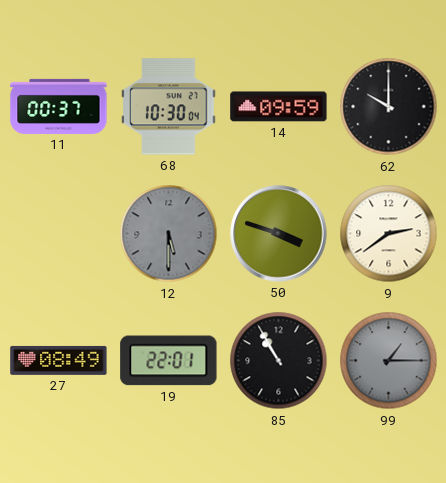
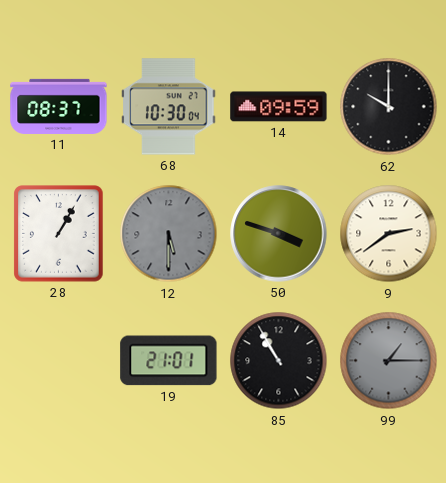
11: 00:37 -> 08:37 (59, 106)
28: none -> 1:05 (59, 234)
27: 08:49 -> none (59, 360)
19: 22:01 -> 21:01 (169, 361)
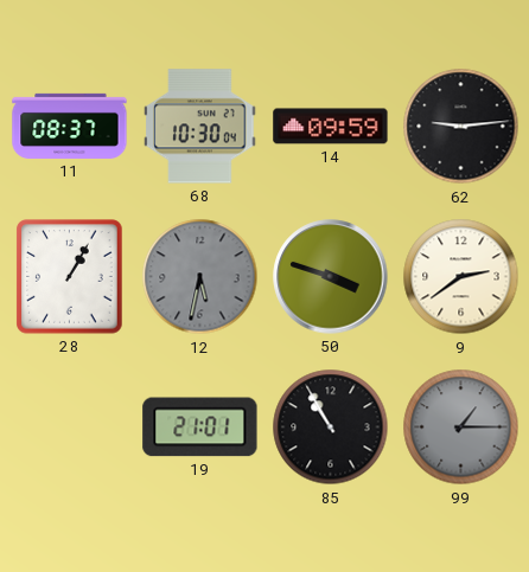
62: 10:00 -> 9:14 (461, 127)
12: 5:30 -> 5:32 (200, 277)
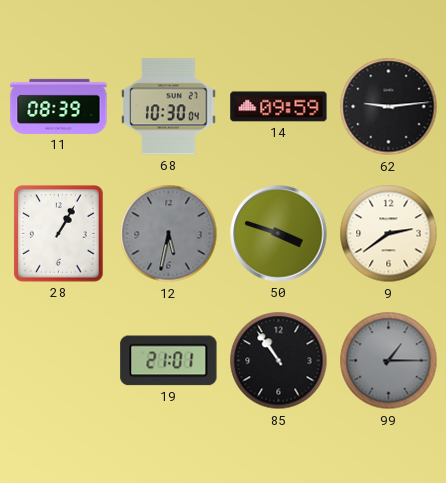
11: 08:37 -> 08:39 (59, 106)
85: 10:55 -> 10:54 (279, 361)
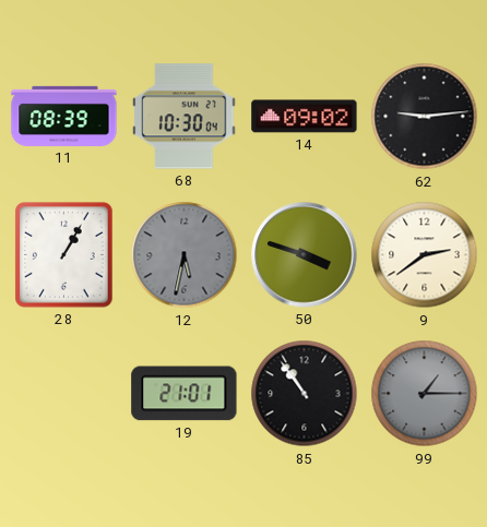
14: 09:59 -> 09:02 (305, 117)
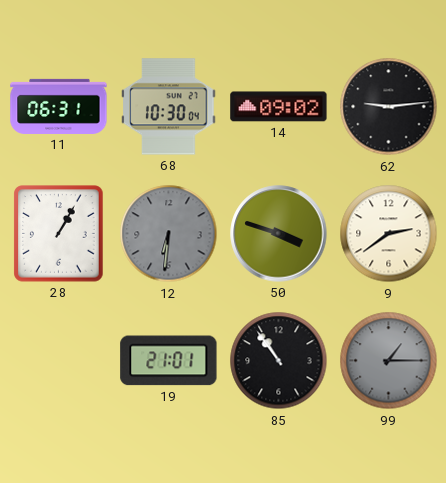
11: 08:39 -> 06:31 (59, 106)
12: 5:32 -> 6:31 (169, 234)
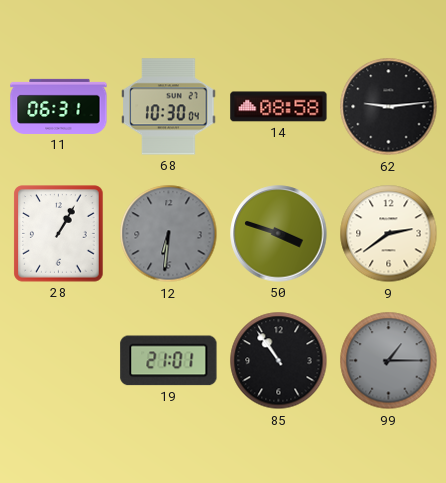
14: 09:02 -> 08:58 (279, 107)
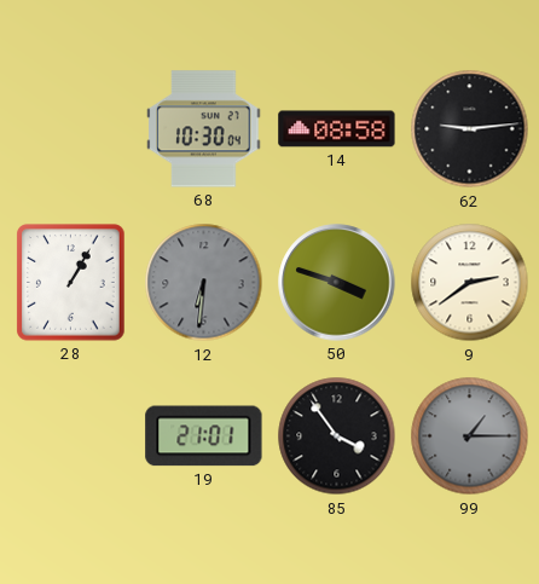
11: 06:31 -> none (59, 106)
85: 10:54 -> 3:54 (337, 436)
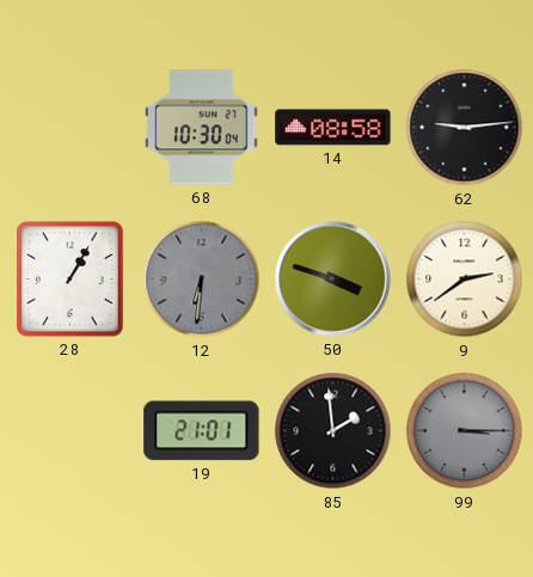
85: 3:54 -> 1:59 (333, 431)
99: 1:15 -> 3:15 (465, 431)
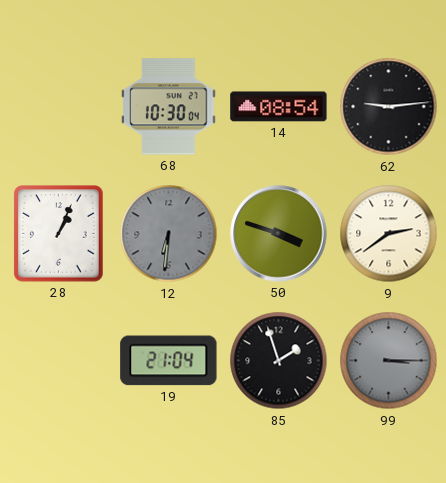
14: 08:58 -> 08:54 (279, 107)
28: 1:05 -> 1:04 (59, 234)
19: 21:01 -> 21:04 (169, 361)
85: 1:59 -> 1:57 (279, 361)
